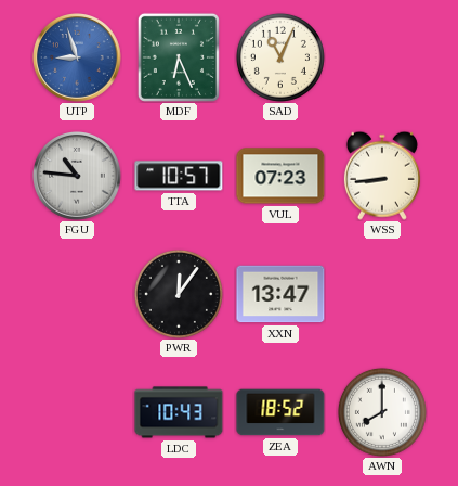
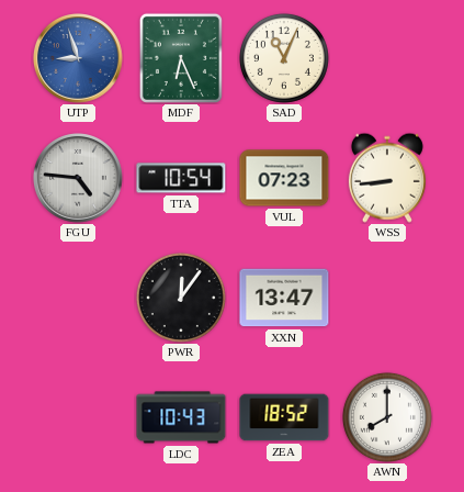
FGU: 10:46 -> 4:46 (79, 179)
TTA: 10:57 -> 10:54 (181, 178)
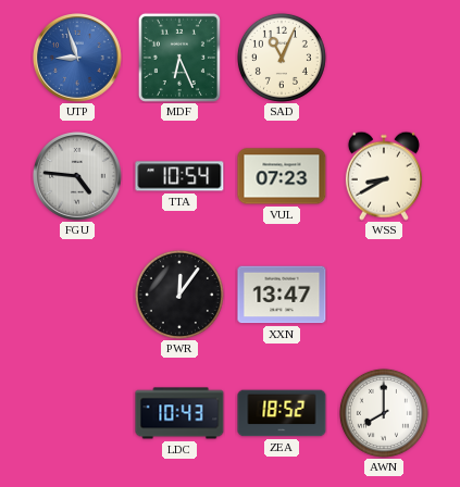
WSS: 8:44 -> 8:40 (384, 176)
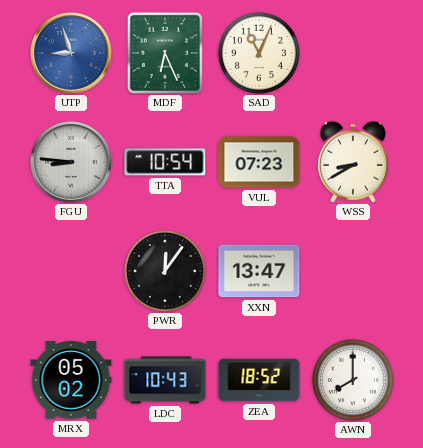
FGU: 4:46 -> 8:46 (72, 163)
MRX: none -> 05:02 (71, 380)
